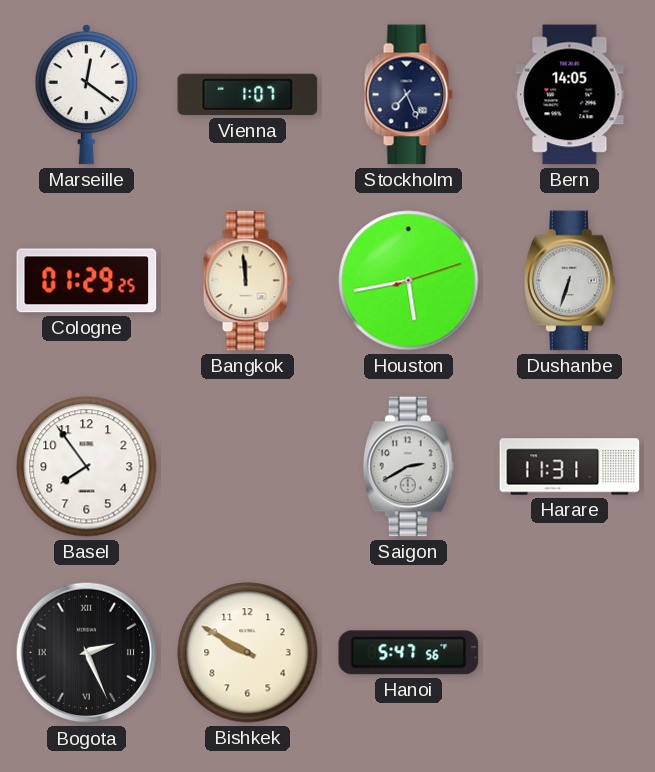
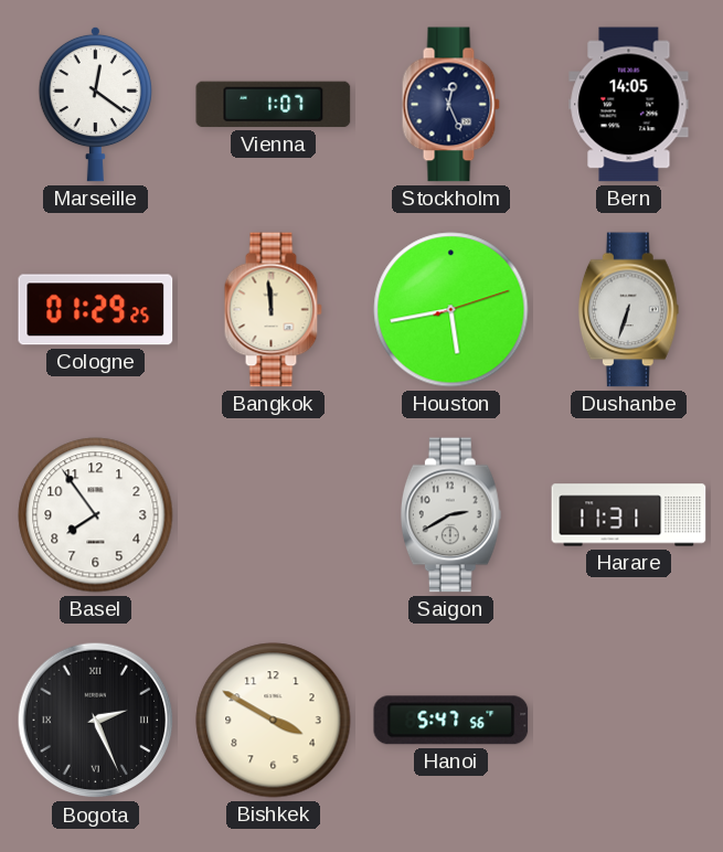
Stockholm: 7:26 -> 12:26 (450, 105)
Bishkek: 9:50 -> 3:50 (274, 721)
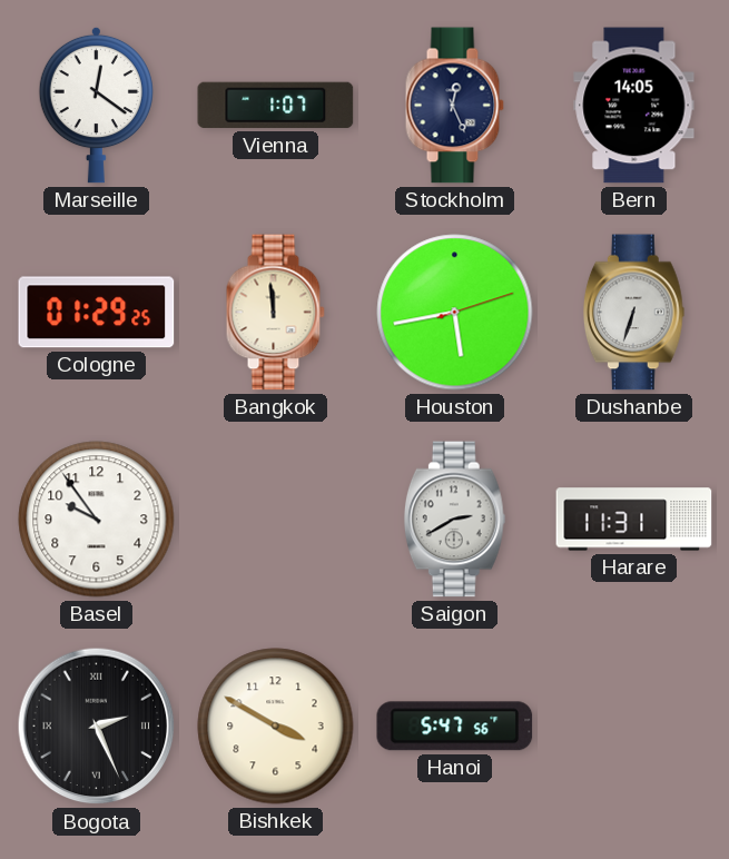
Basel: 7:54 -> 9:54 (97, 520)
